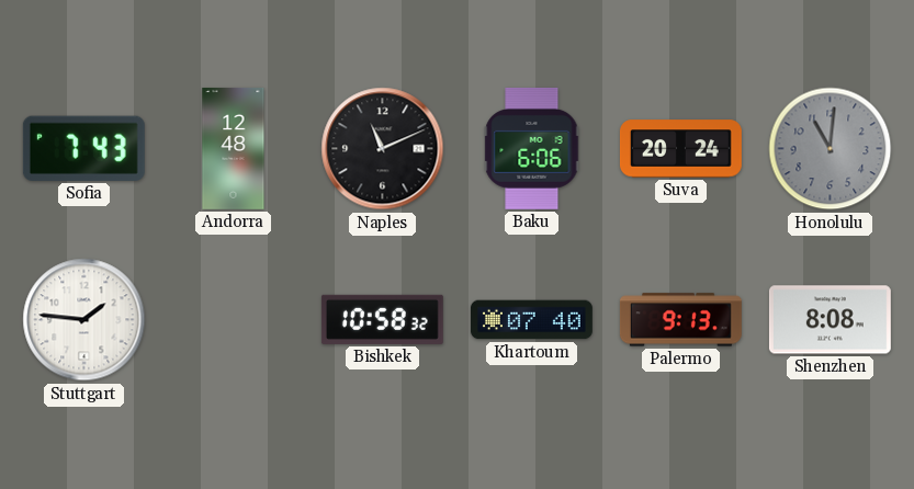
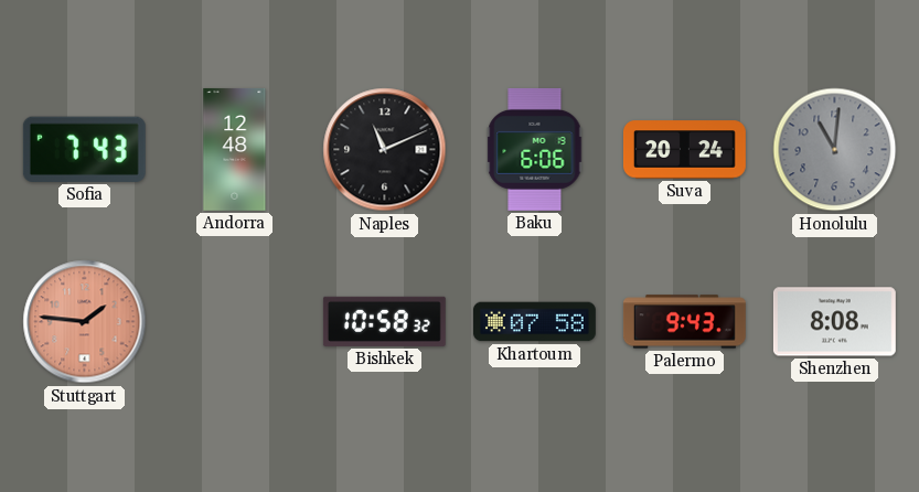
Stuttgart dial: white -> salmon (85, 322)
Khartoum: 07:40 -> 07:58 (534, 322)
Palermo: 9:13 -> 9:43 (684, 322)
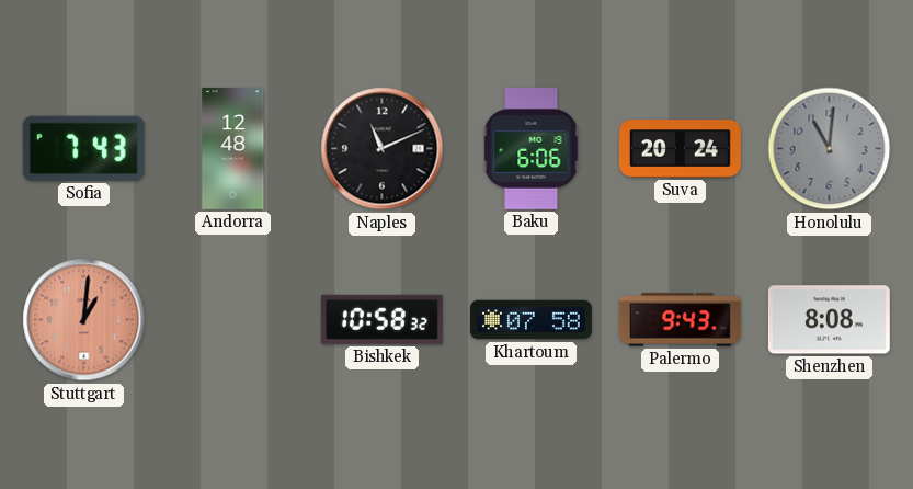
Stuttgart: 1:46 -> 1:01 (84, 320)
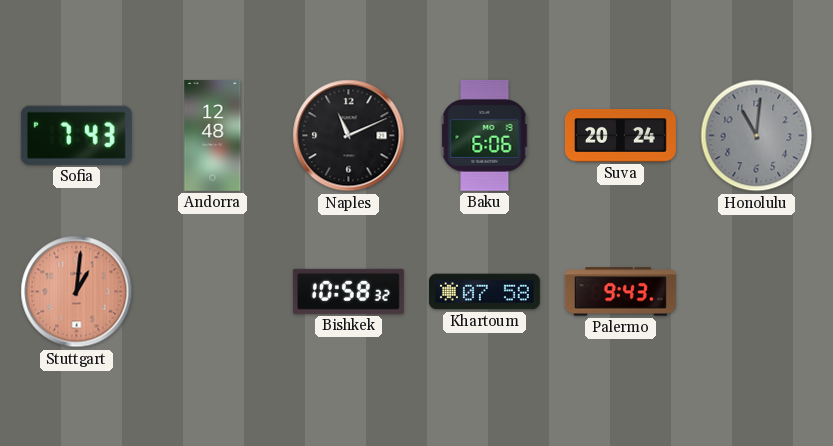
Shenzhen: 8:08 -> none (829, 320)
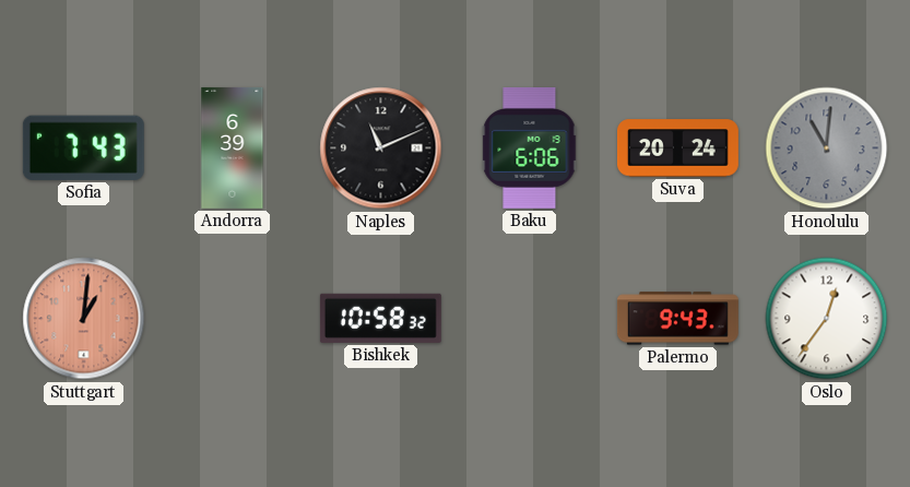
Andorra: 12:48 -> 6:39 (233, 147)
Khartoum: 07:58 -> none (484, 292)
Oslo: none -> 12:36 (827, 319)
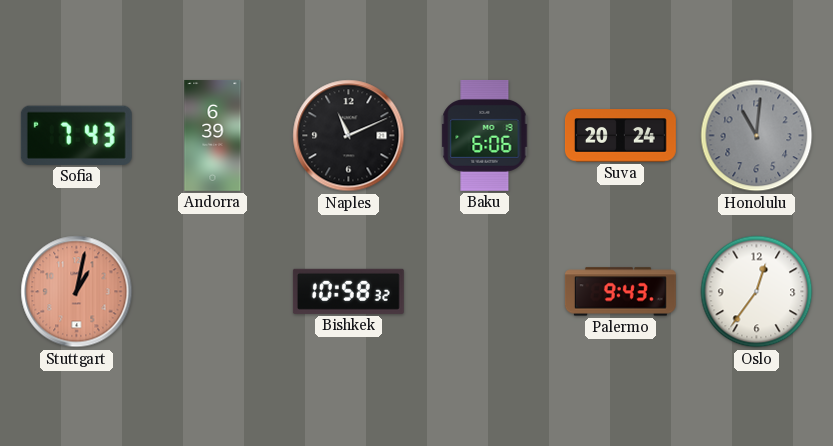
Stuttgart: 1:01 -> 1:02 (77, 292)
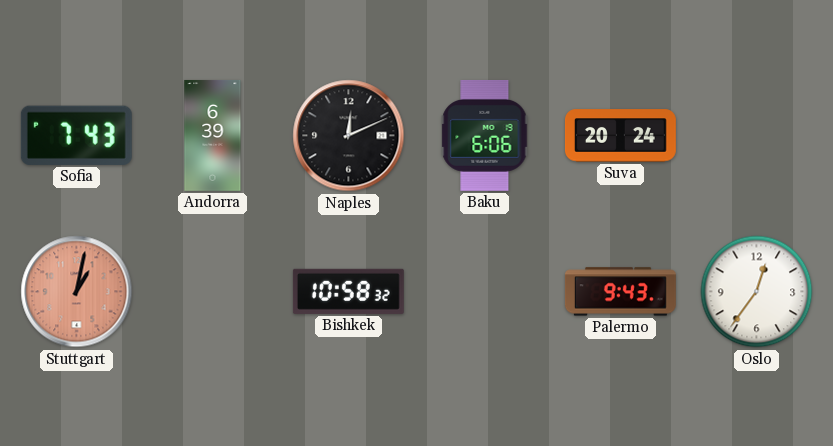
Naples: 11:11 -> 12:11 (349, 136)
Honolulu: 11:01 -> none (757, 136)
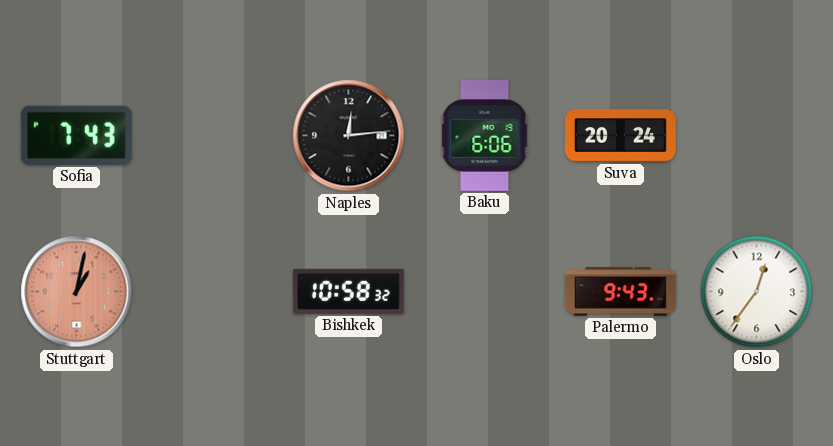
Andorra: 6:39 -> none (213, 135)
Naples: 12:11 -> 12:14 (349, 136)
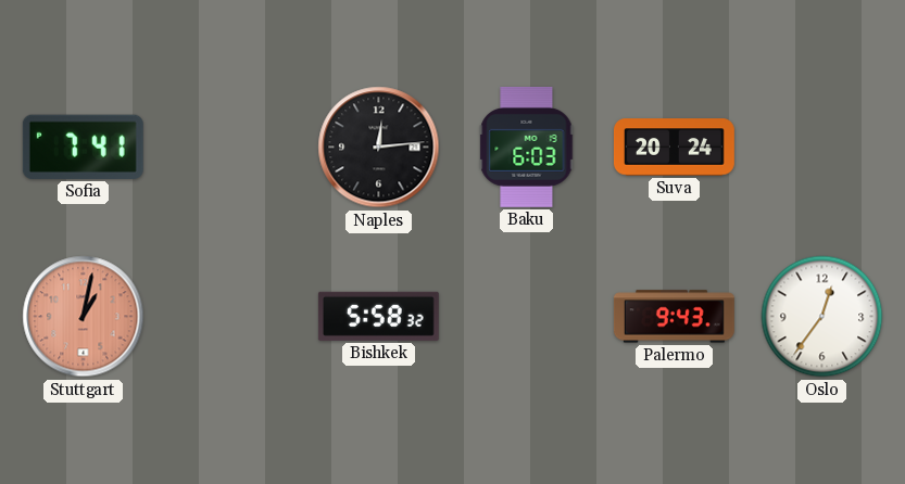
Sofia: 7:43 -> 7:41 (83, 147)
Baku: 6:06 -> 6:03 (527, 147)
Bishkek: 10:58 -> 5:58 (378, 316)
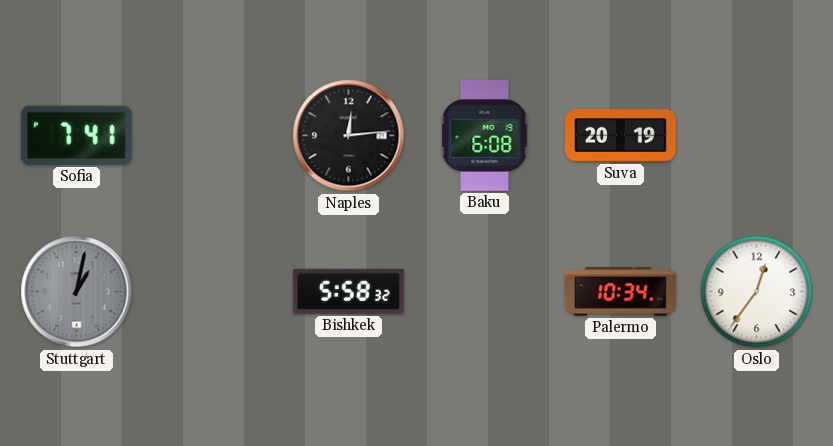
Baku: 6:03 -> 6:08 (485, 135)
Suva: 20:24 -> 20:19 (620, 136)
Stuttgart dial: salmon -> grey (77, 292)
Palermo: 9:43 -> 10:34 (620, 292)
